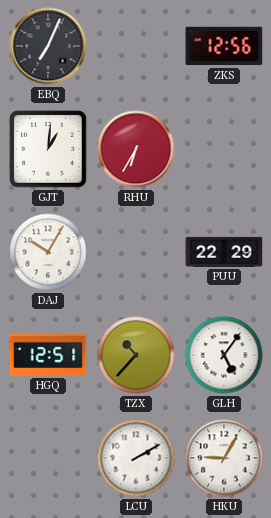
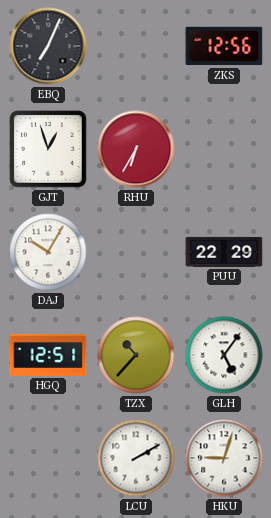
GJT: 1:01 -> 12:57 (48, 149)
HKU: 9:05 -> 9:03 (224, 458)
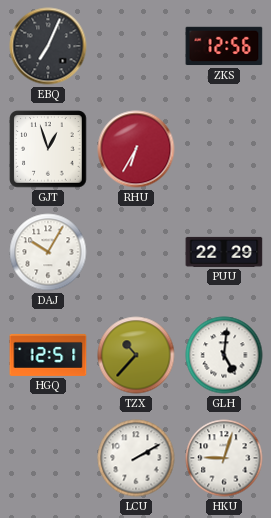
GLH: 5:06 -> 5:01 (224, 355)
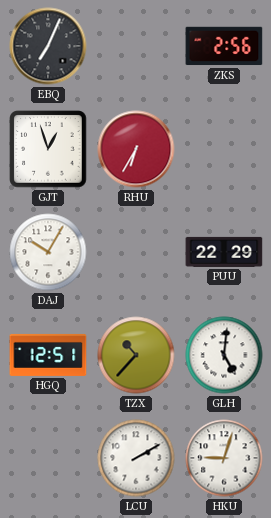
ZKS: 12:56 -> 2:56 (224, 46)
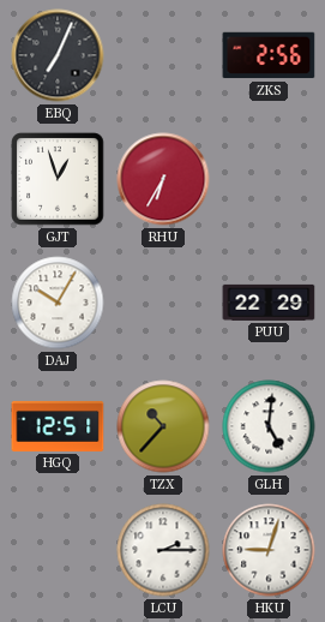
LCU: 2:10 -> 2:15 (163, 550)
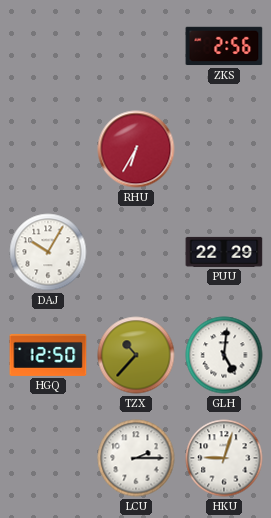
EBQ: 7:04 -> none (58, 55)
GJT: 12:57 -> none (58, 179)
HGQ: 12:51 -> 12:50 (48, 355)
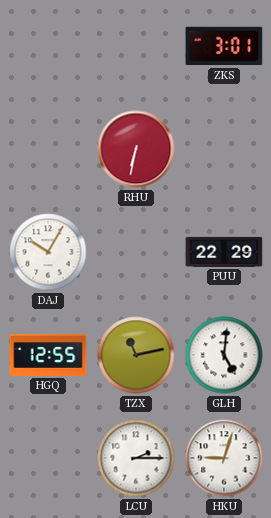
ZKS: 2:56 -> 3:01 (224, 46)
RHU: 6:35 -> 6:32 (136, 149)
HGQ: 12:50 -> 12:55 (48, 355)
TZX: 10:37 -> 11:13 (136, 355)
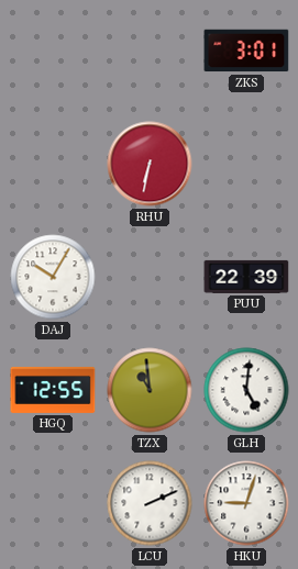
PUU: 22:29 -> 22:39 (246, 277)
TZX: 11:13 -> 10:59 (150, 390)
LCU: 2:15 -> 2:11 (150, 503)
